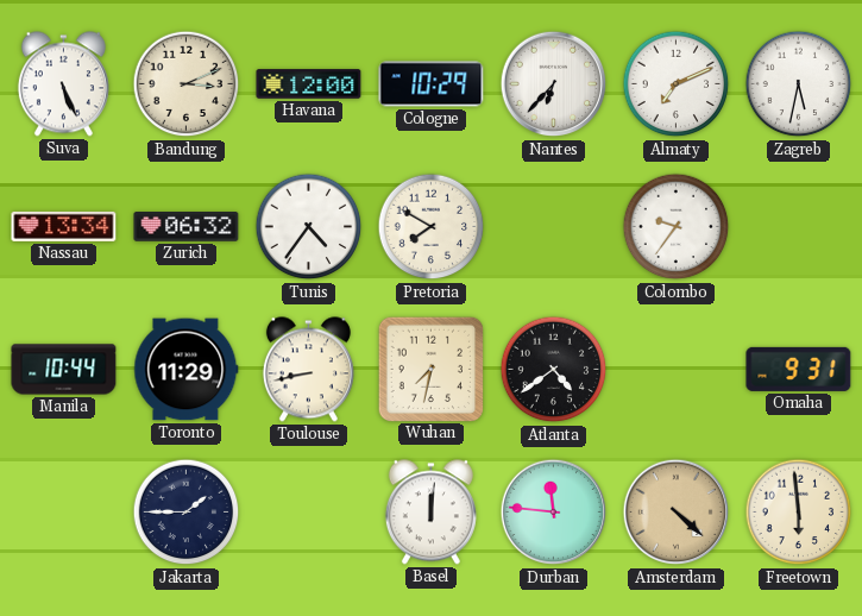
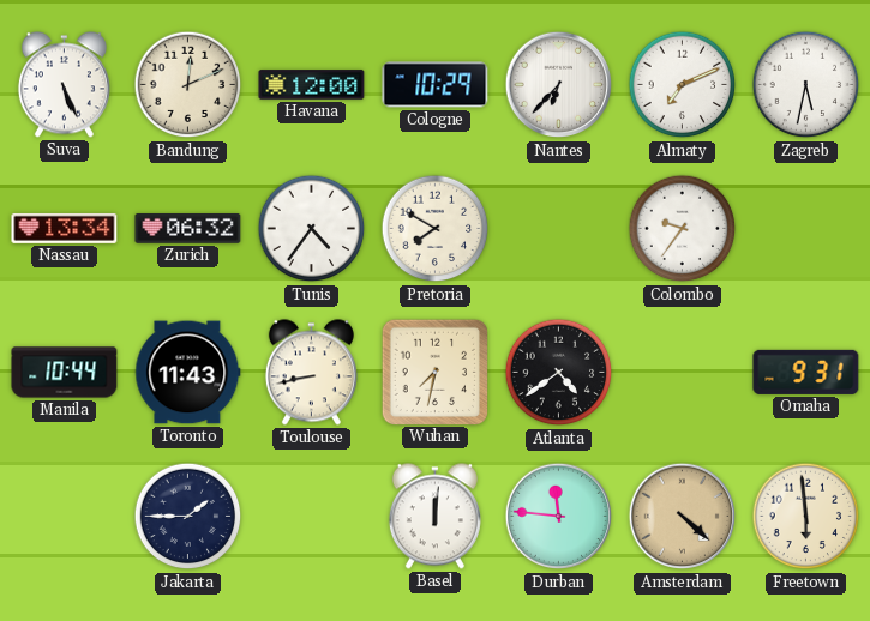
Bandung: 3:11 -> 12:11 (188, 85)
Toronto: 11:29 -> 11:43 (188, 373)
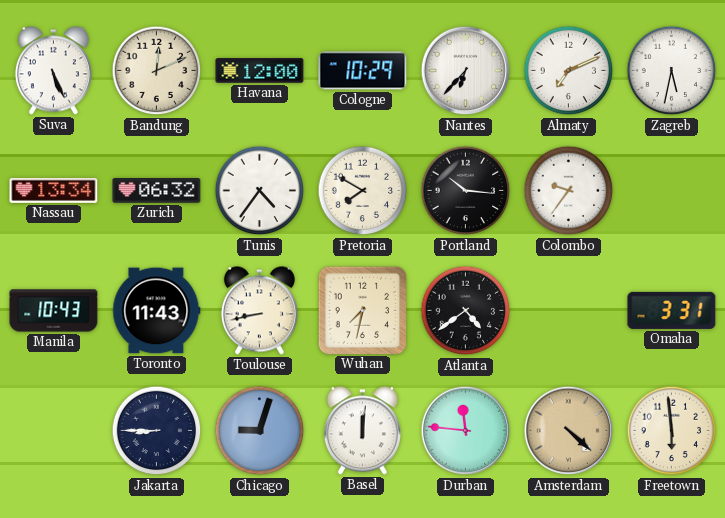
Portland: none -> 10:16 (466, 191)
Manila: 10:44 -> 10:43 (54, 311)
Omaha: 9:31 -> 3:31 (672, 310)
Jakarta: 1:45 -> 8:45 (157, 431)
Chicago: none -> 9:03 (260, 431)
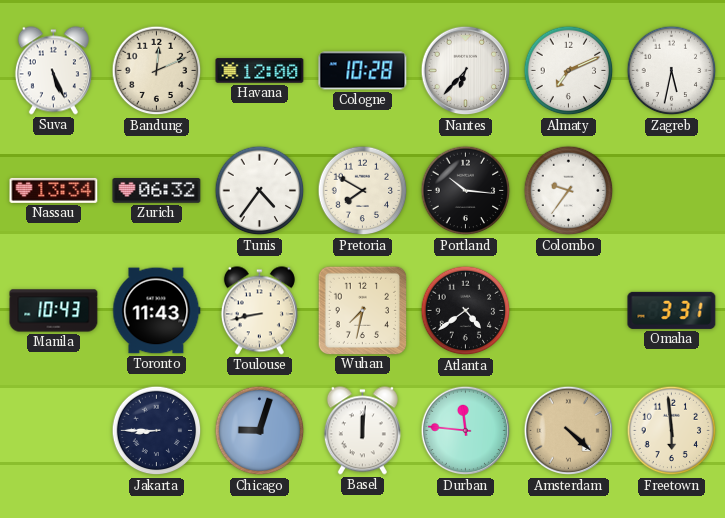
Cologne: 10:29 -> 10:28 (363, 71)
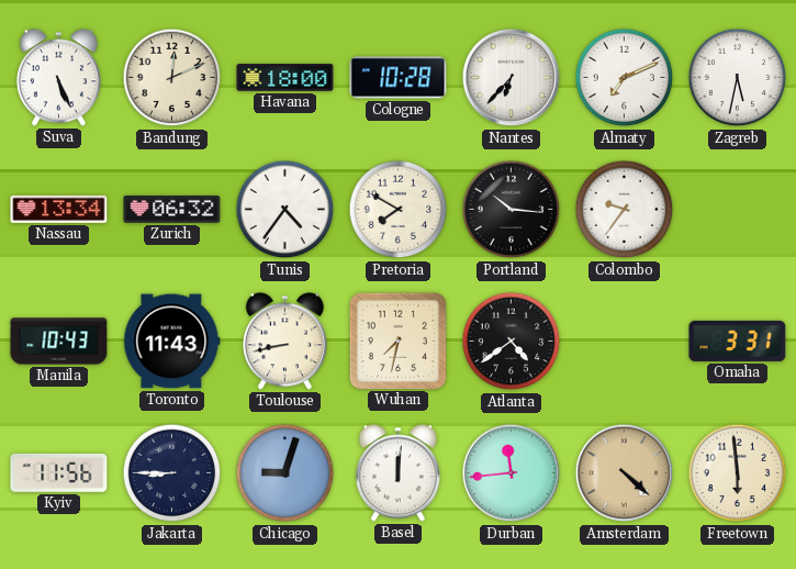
Havana: 12:00 -> 18:00 (285, 78)
Kyiv: none -> 11:56 (59, 472)
Durban: 11:46 -> 11:44 (512, 473)
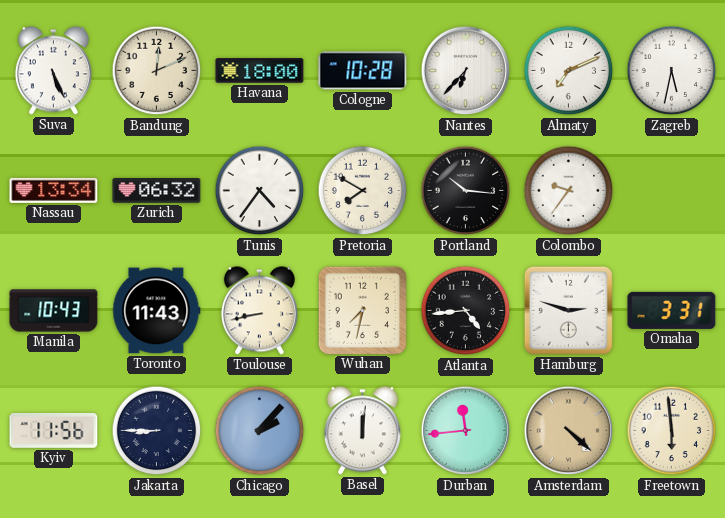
Atlanta: 4:39 -> 4:44 (466, 311)
Hamburg: none -> 2:48 (568, 310)
Chicago: 9:03 -> 2:07 (260, 431)
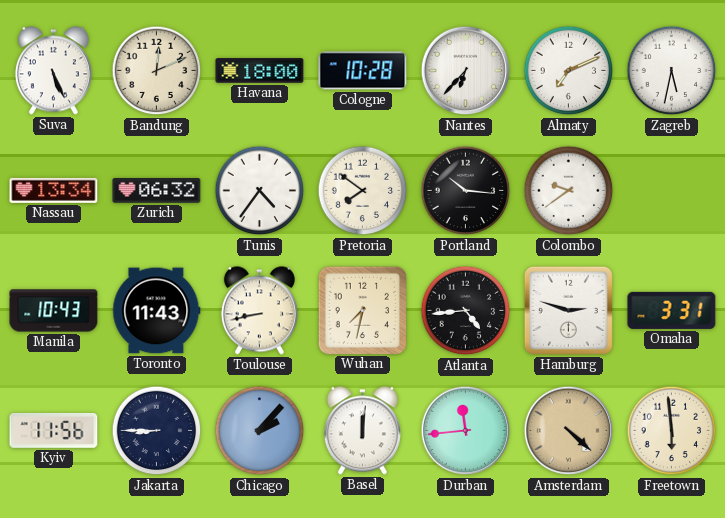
Pretoria: 7:50 -> 7:51 (363, 191)
Colombo: 9:36 -> 9:39 (569, 191)
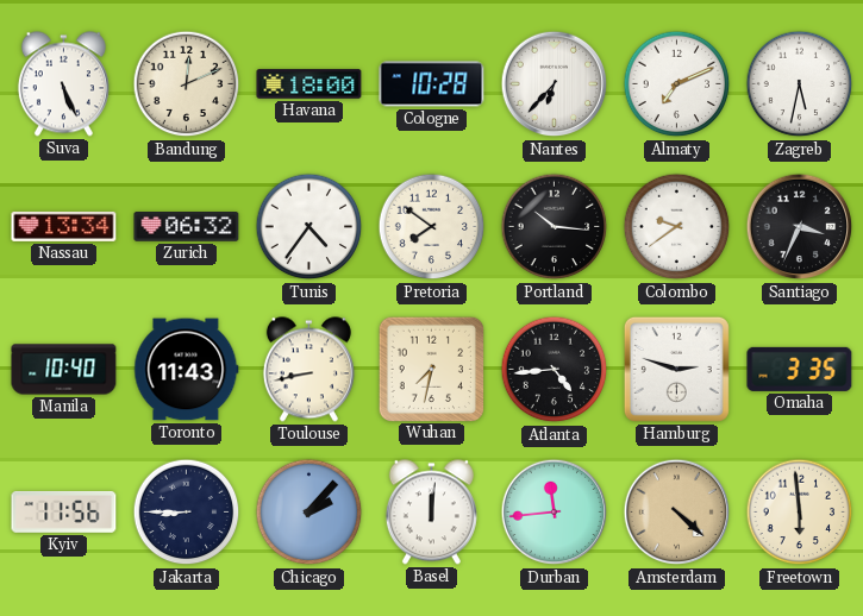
Santiago: none -> 3:34 (800, 227)
Manila: 10:43 -> 10:40 (64, 370)
Omaha: 3:31 -> 3:35 (800, 369)
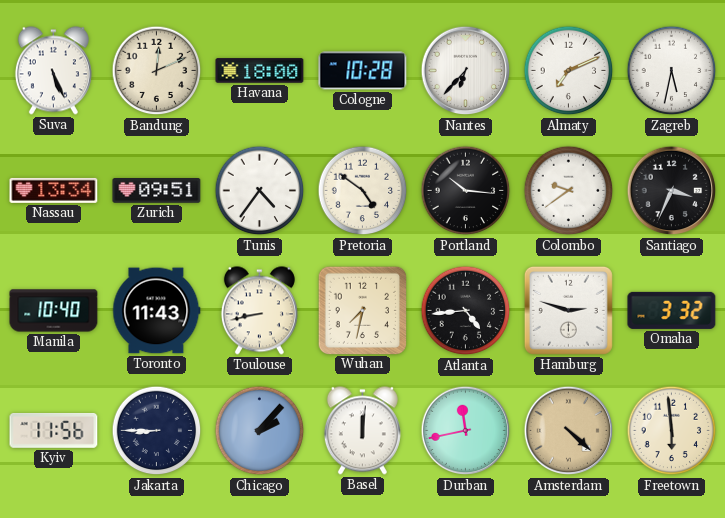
Zurich: 06:32 -> 09:51 (157, 191)
Pretoria: 7:51 -> 4:51 (363, 191)
Omaha: 3:35 -> 3:32 (672, 310)
Durban: 11:44 -> 11:43 (466, 431)
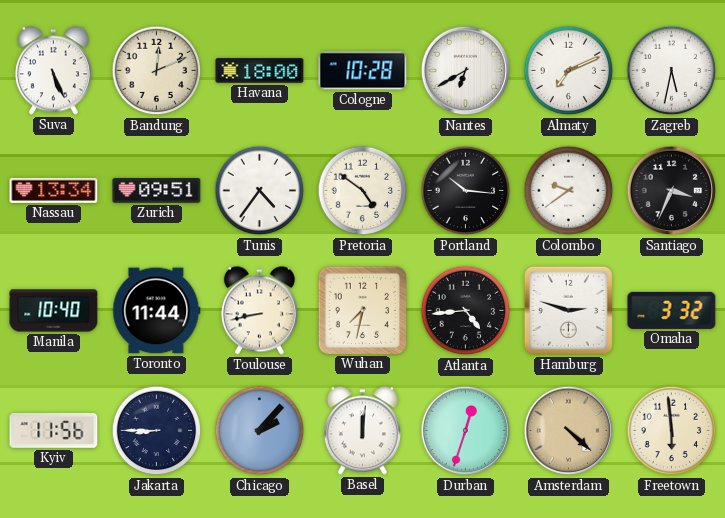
Nantes: 6:37 -> 6:40 (466, 71)
Toronto: 11:43 -> 11:44 (157, 311)
Durban: 11:43 -> 12:33 (466, 431)
